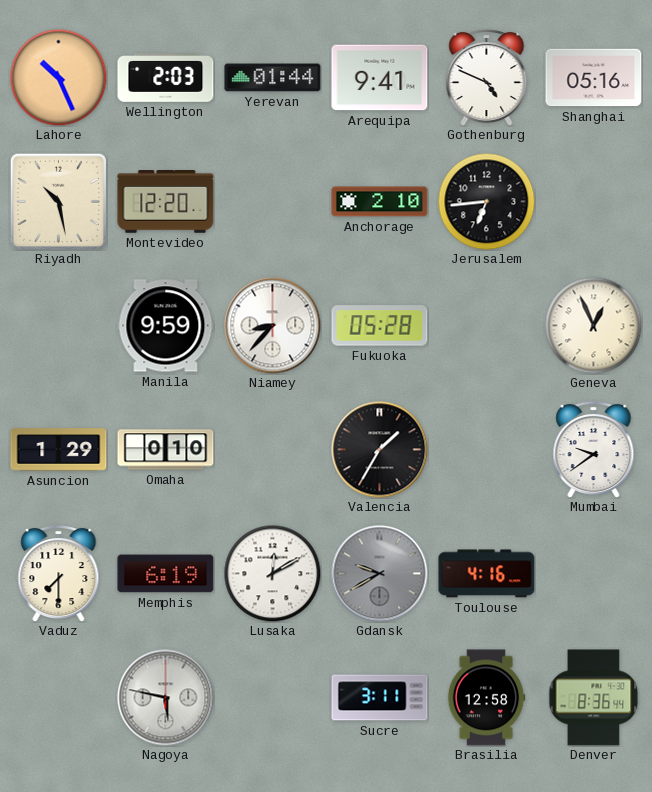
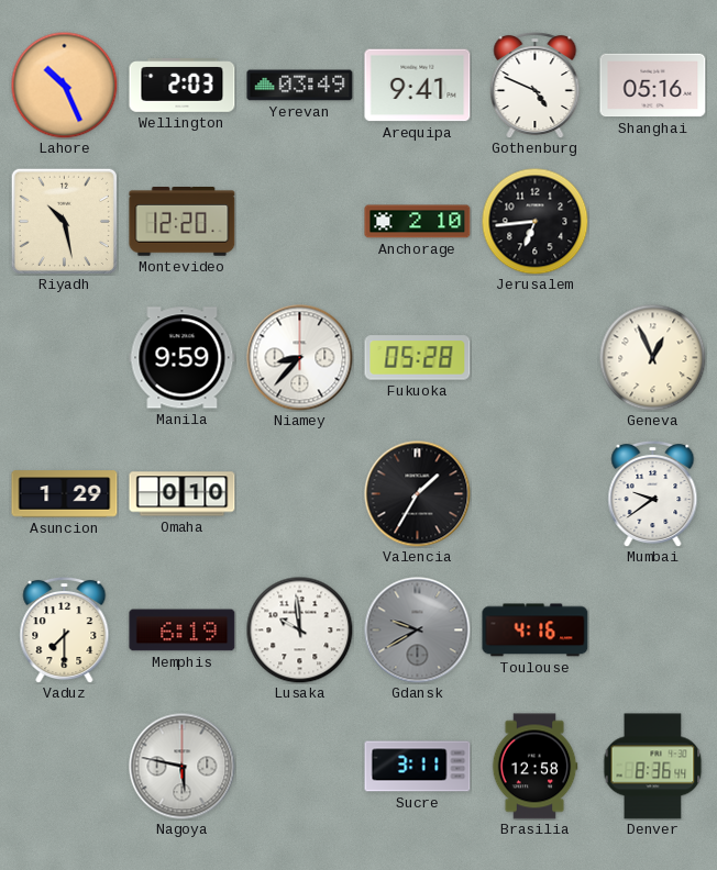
Yerevan: 01:44 -> 03:49 (300, 86)
Lusaka: 12:10 -> 9:59 (299, 629)
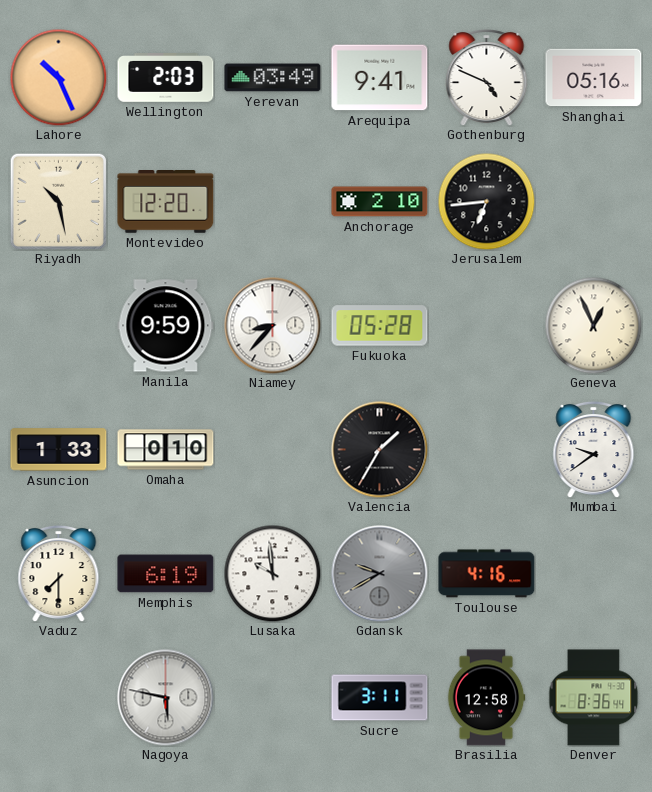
Asuncion: 1:29 -> 1:33 (59, 450)
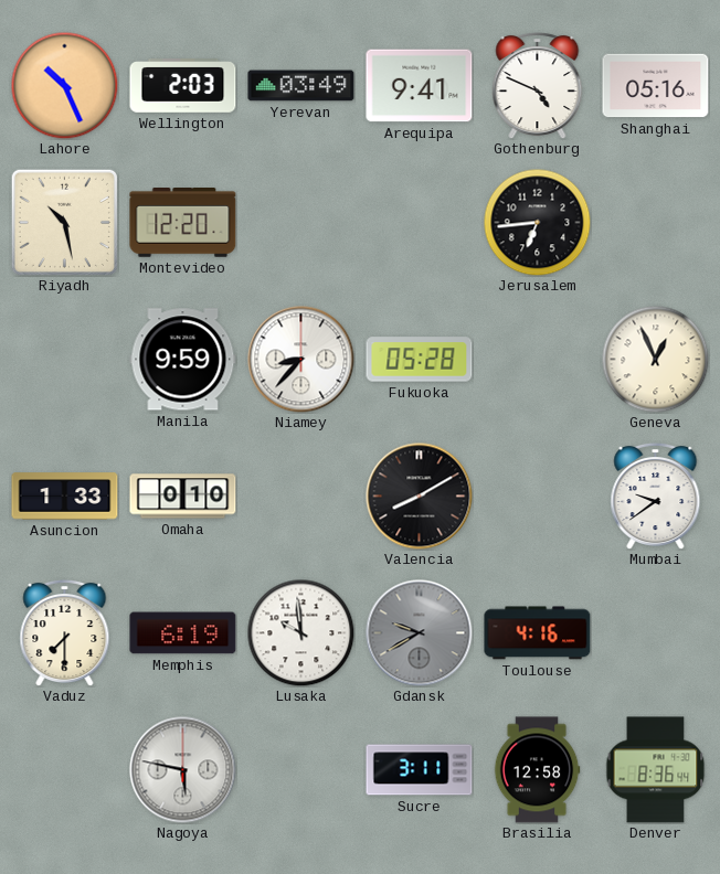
Anchorage: 2:10 -> none (380, 202)
Valencia: 1:35 -> 8:10 (420, 497)
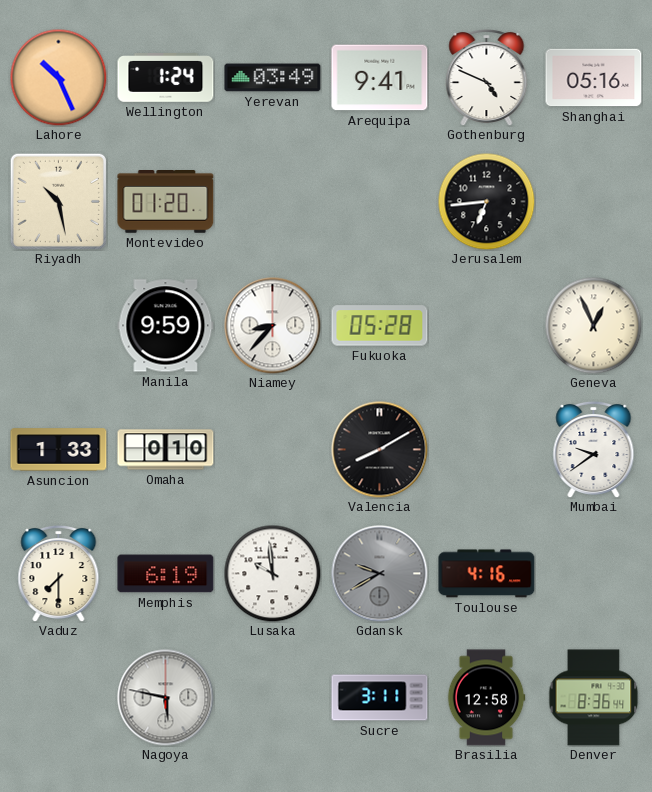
Wellington: 2:03 -> 1:24 (166, 78)
Montevideo: 12:20 -> 01:20 (166, 202)
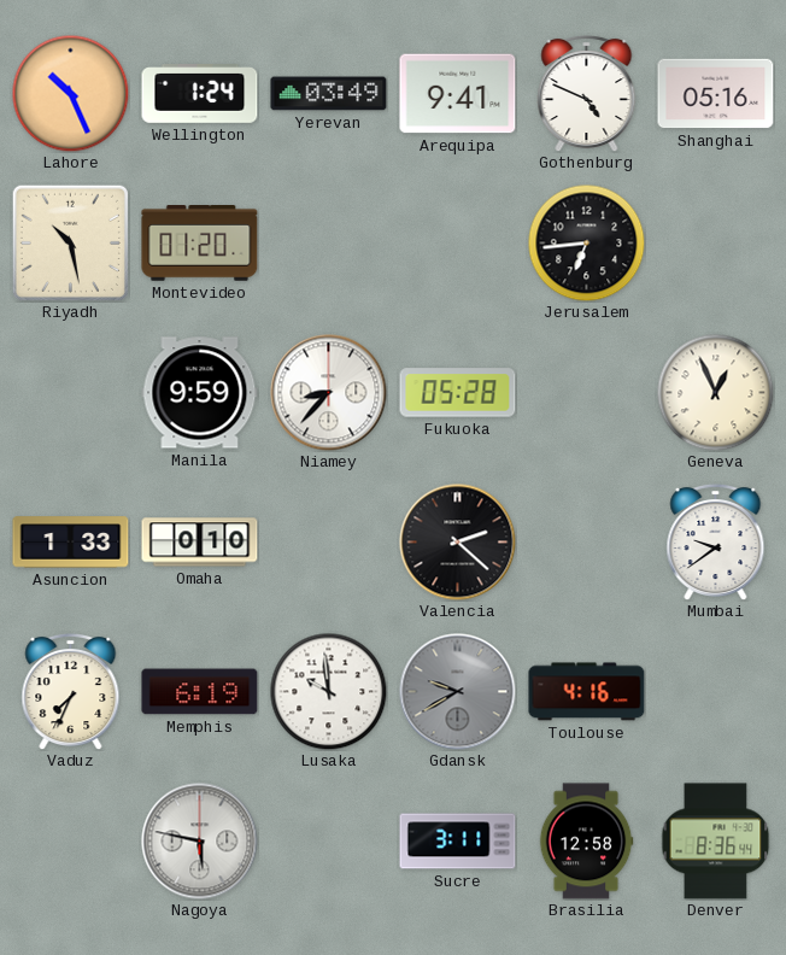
Valencia: 8:10 -> 2:22 (458, 543)
Vaduz: 7:30 -> 7:34 (71, 691)
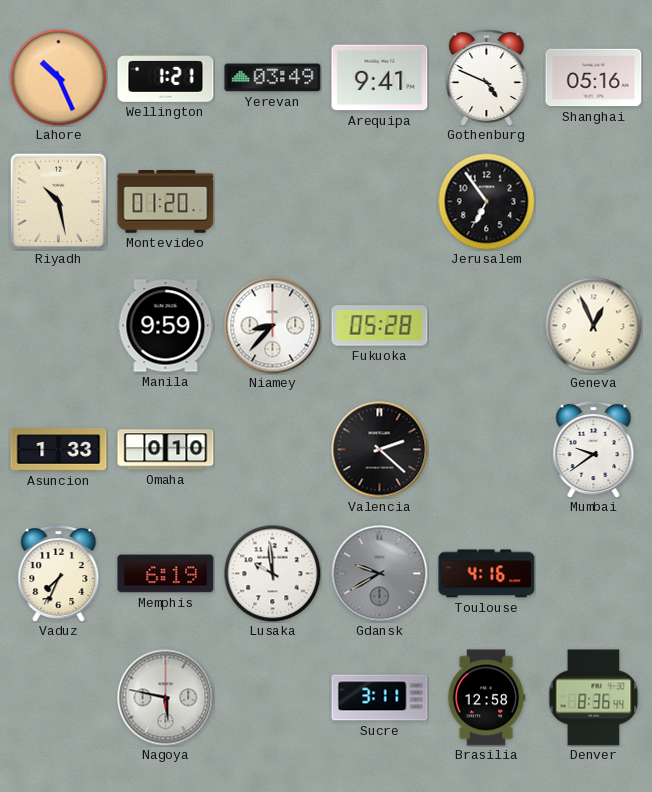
Wellington: 1:24 -> 1:21 (166, 78)
Jerusalem: 6:44 -> 6:54 (486, 201)
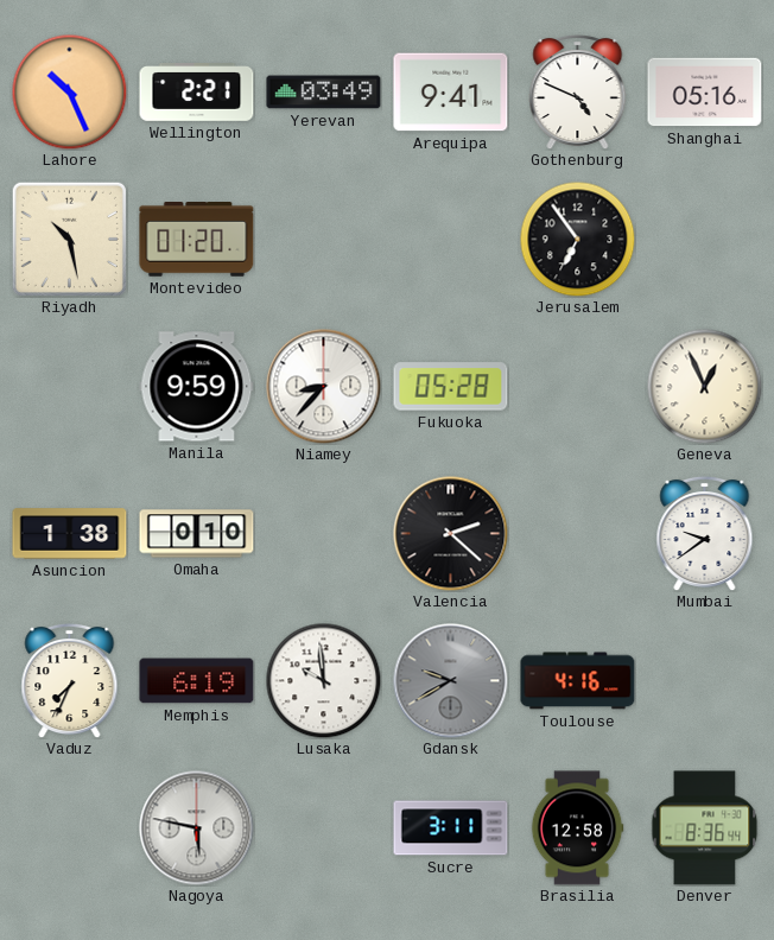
Wellington: 1:21 -> 2:21 (197, 93)
Asuncion: 1:33 -> 1:38 (70, 534)
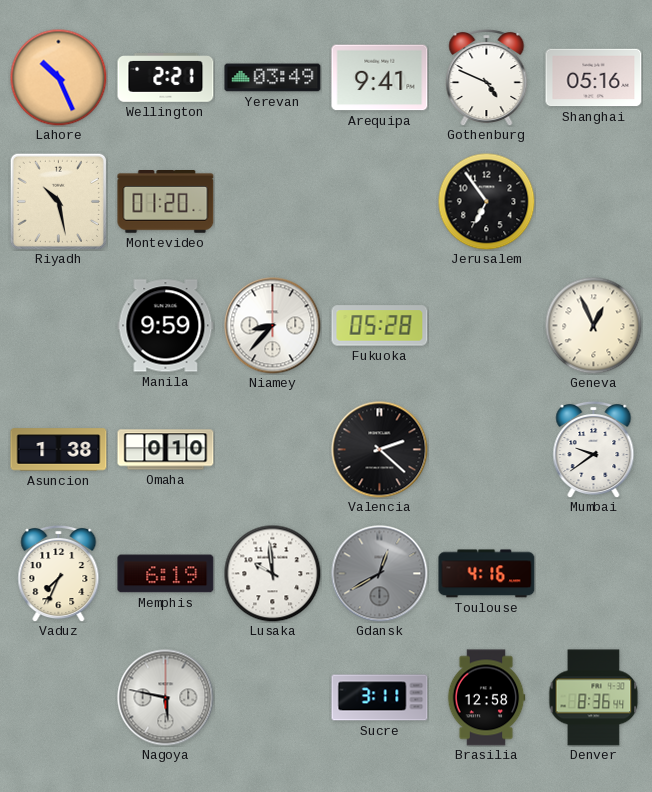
Gdansk: 9:40 -> 12:40 (380, 574)
